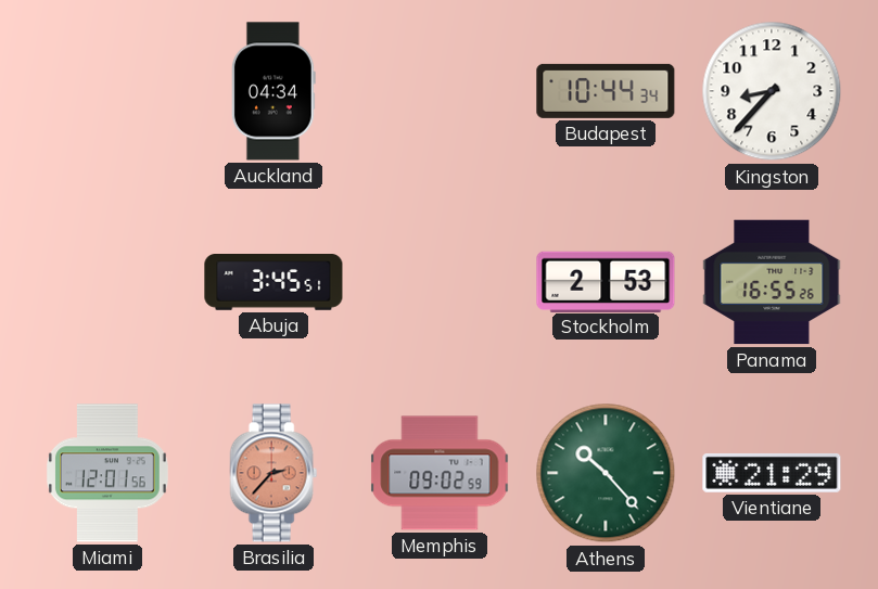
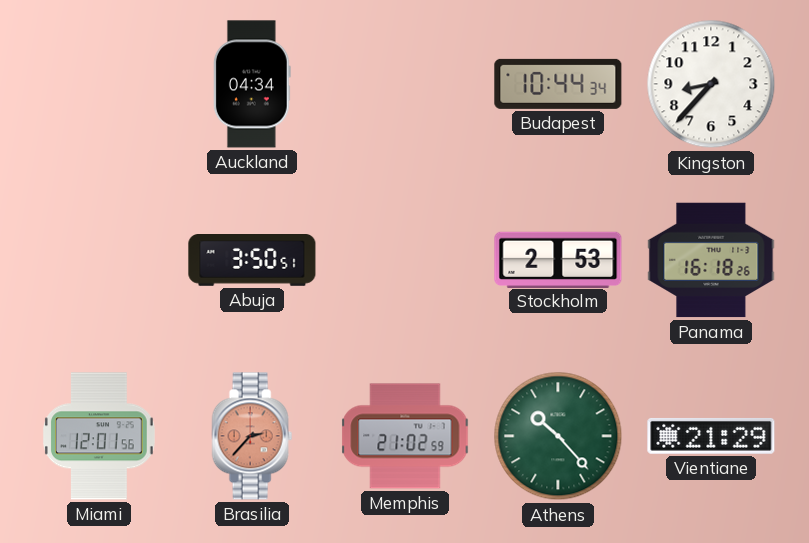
Abuja: 3:45 -> 3:50 (252, 260)
Panama: 16:55 -> 16:18 (711, 260)
Memphis: 09:02 -> 21:02 (405, 436)
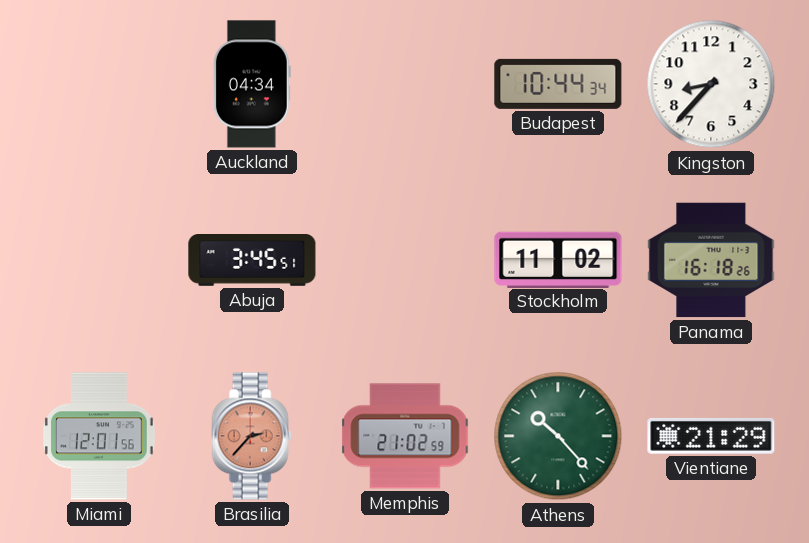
Abuja: 3:50 -> 3:45 (252, 260)
Stockholm: 2:53 -> 11:02 (558, 259)
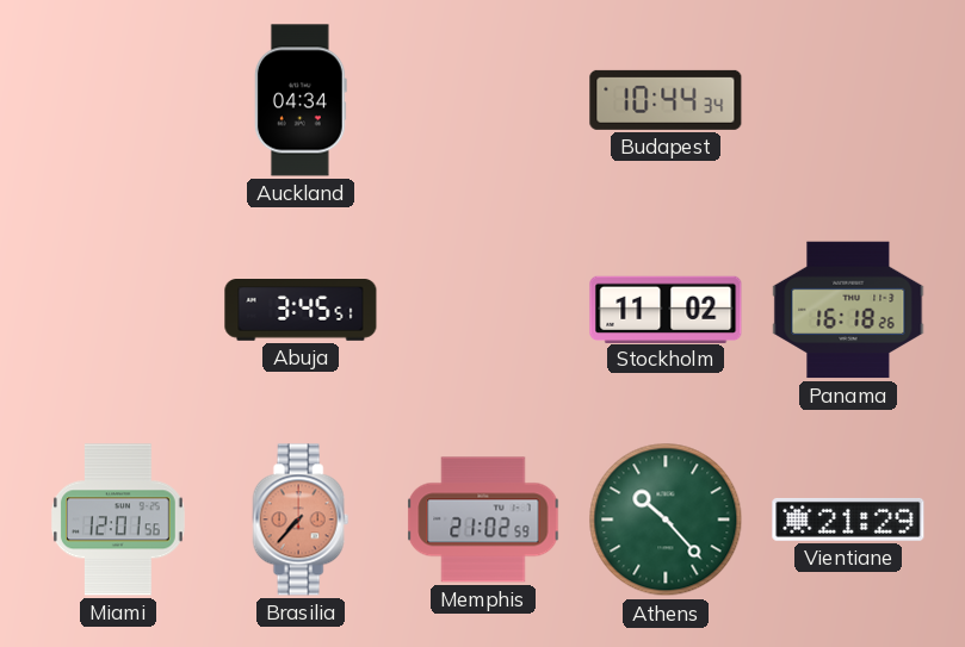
Kingston: 8:37 -> none (711, 84)
Brasilia: 2:37 -> 7:37 (301, 520)
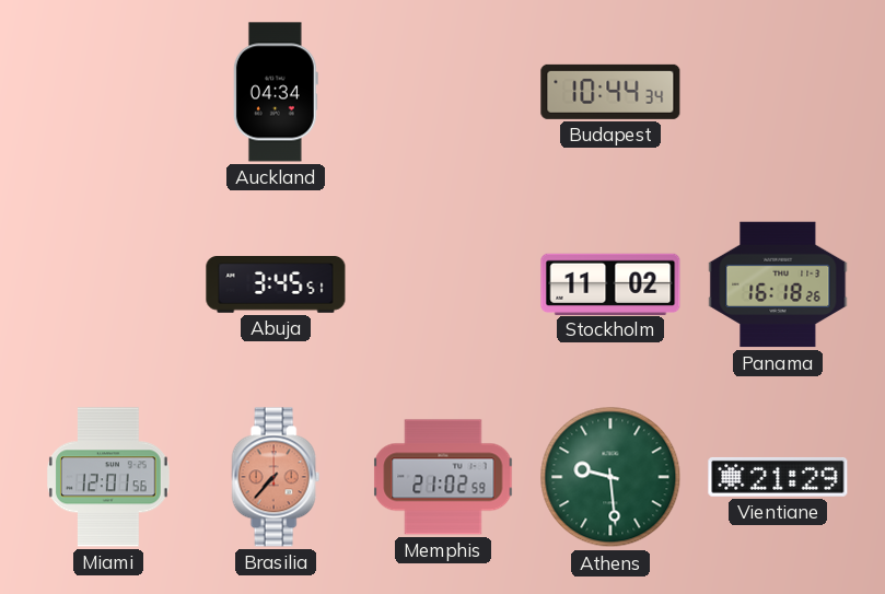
Athens: 10:23 -> 9:29 (610, 477)
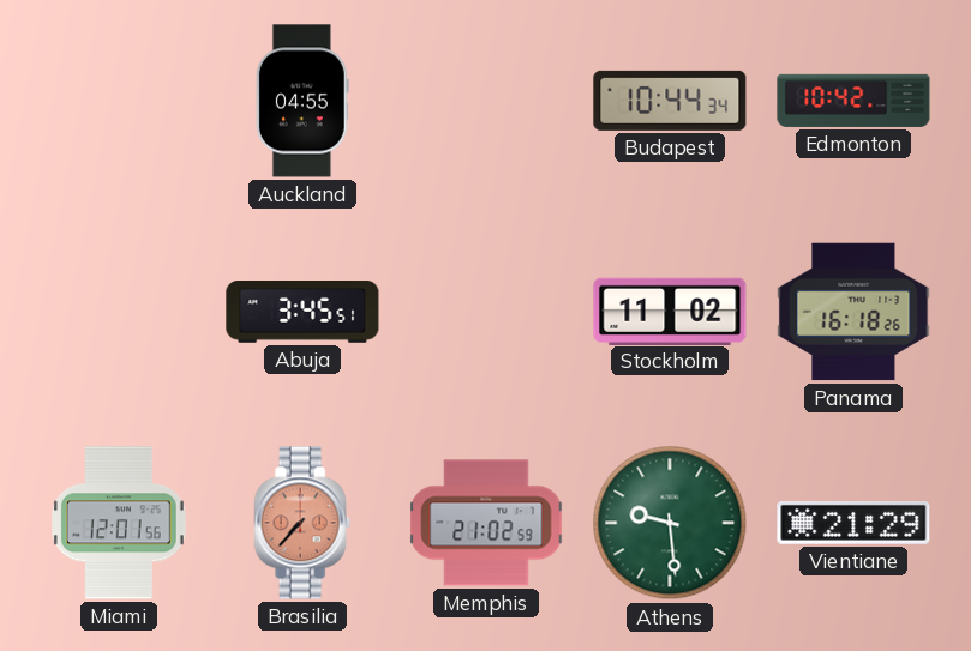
Auckland: 04:34 -> 04:55 (302, 101)
Edmonton: none -> 10:42 (853, 101)
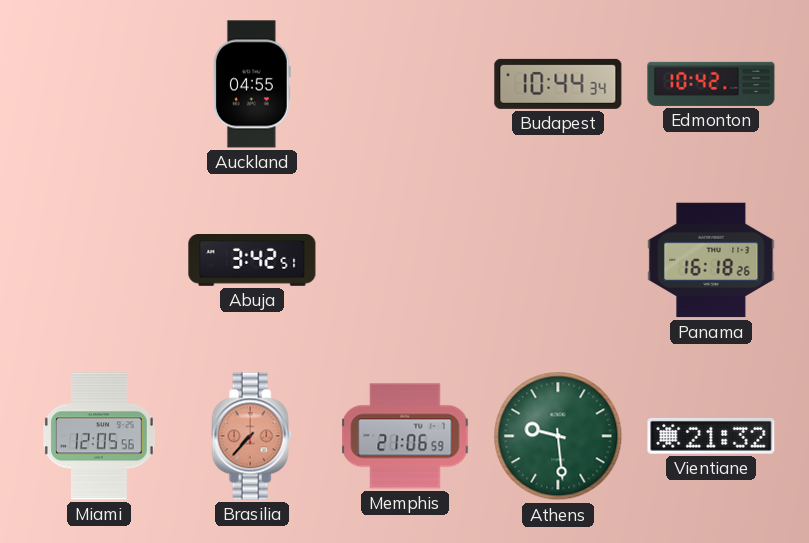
Abuja: 3:45 -> 3:42 (252, 260)
Stockholm: 11:02 -> none (670, 311)
Miami: 12:01 -> 12:05 (99, 436)
Memphis: 21:02 -> 21:06 (405, 436)
Vientiane: 21:29 -> 21:32 (711, 436)
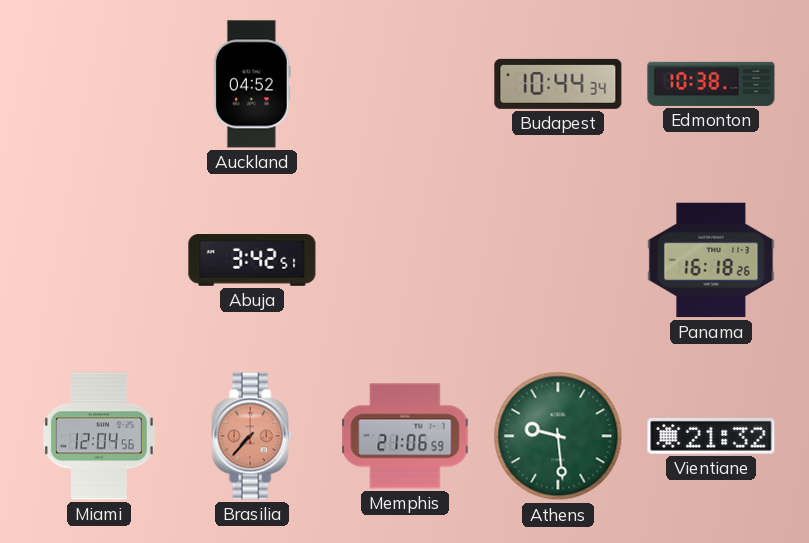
Auckland: 04:55 -> 04:52 (252, 84)
Edmonton: 10:42 -> 10:38 (711, 84)
Miami: 12:05 -> 12:04 (99, 436)
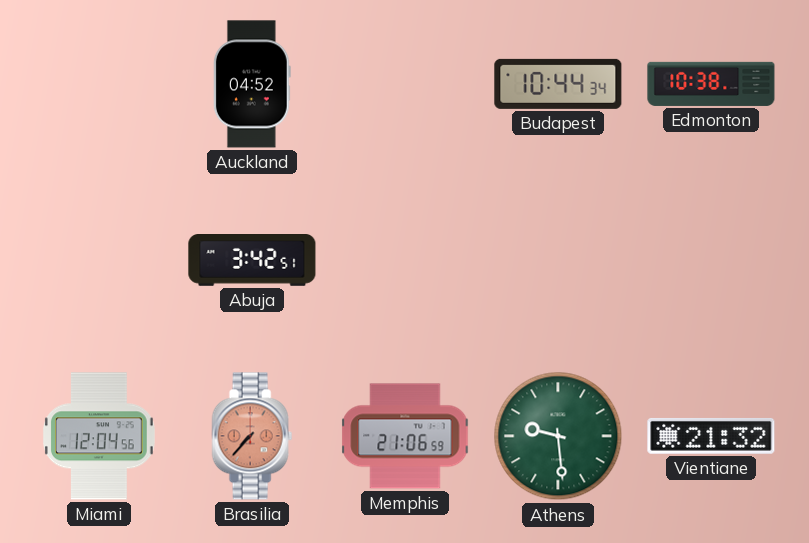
Panama: 16:18 -> none (711, 260)
